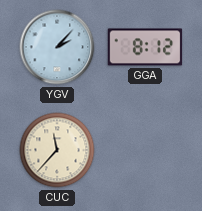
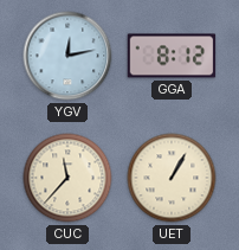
YGV: 2:07 -> 12:13 (67, 56)
UET: none -> 1:05 (172, 178)
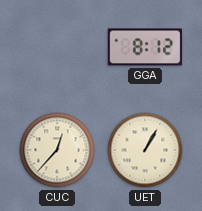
YGV: 12:13 -> none (67, 56)
CUC: 11:37 -> 12:37 (57, 150)
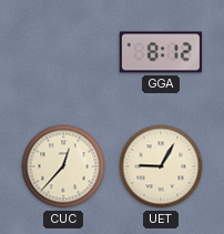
UET: 1:05 -> 9:05 (161, 166)
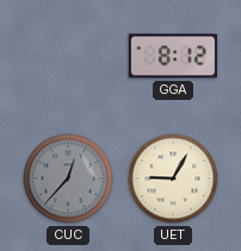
CUC dial: cream -> grey (68, 178)
